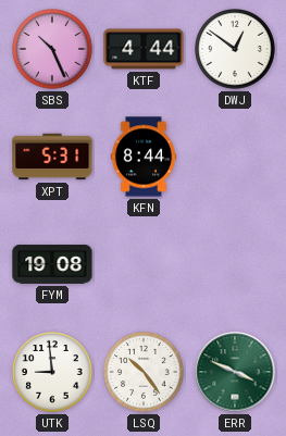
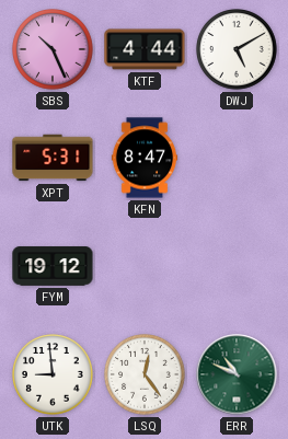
DWJ: 12:51 -> 5:10 (237, 49)
KFN: 8:44 -> 8:47 (145, 158)
FYM: 19:08 -> 19:12 (53, 266)
LSQ: 10:24 -> 12:24 (145, 374)
ERR: 3:49 -> 10:49 (237, 374)
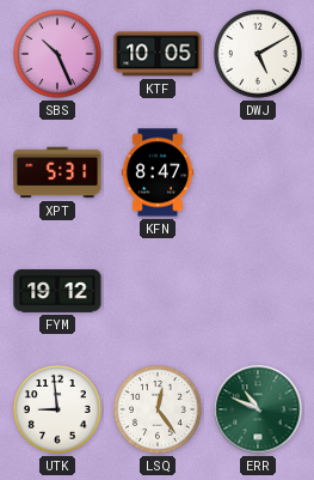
KTF: 4:44 -> 10:05 (158, 54)
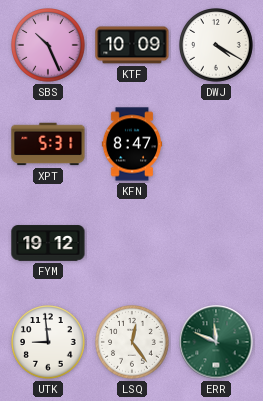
KTF: 10:05 -> 10:09 (132, 45)
DWJ: 5:10 -> 4:20 (216, 45)
ERR: 10:49 -> 11:49 (216, 342)
